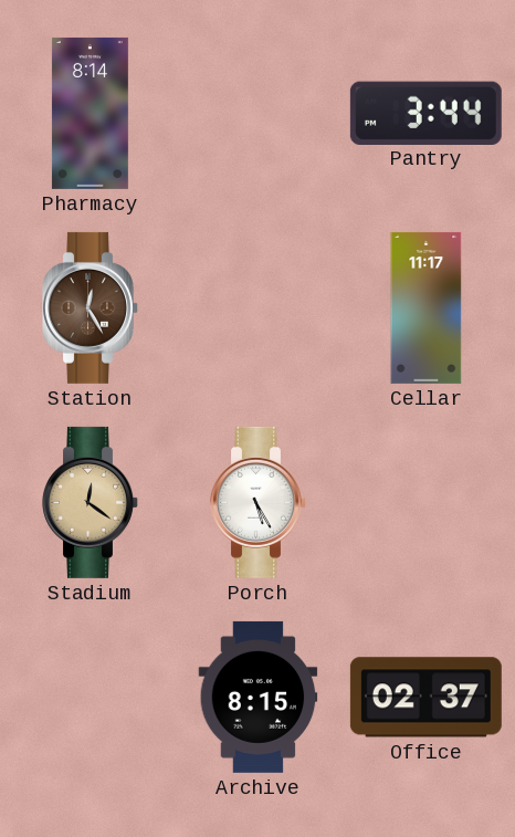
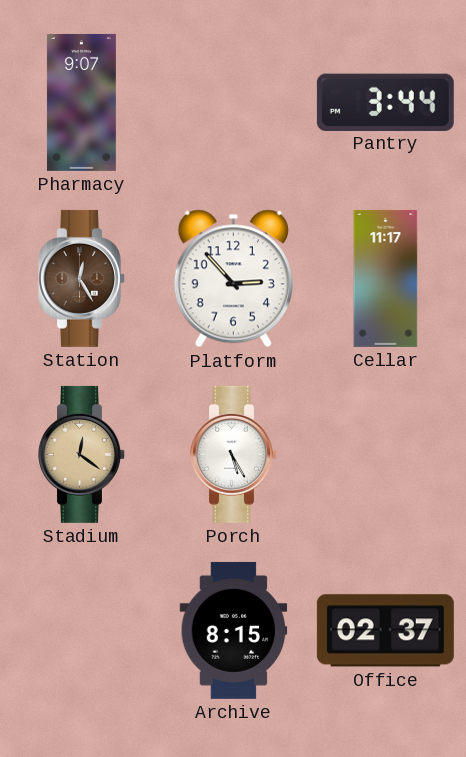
Pharmacy: 8:14 -> 9:07 (81, 102)
Platform: none -> 2:53 (233, 279)
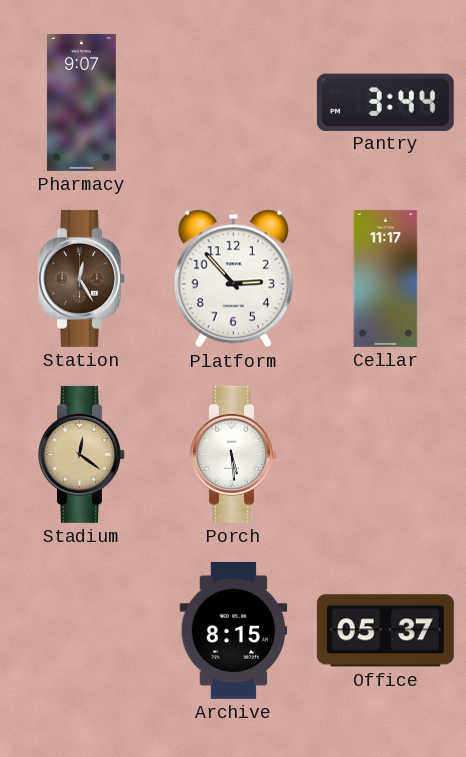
Porch: 5:25 -> 5:29 (234, 454)
Office: 02:37 -> 05:37 (385, 631)
